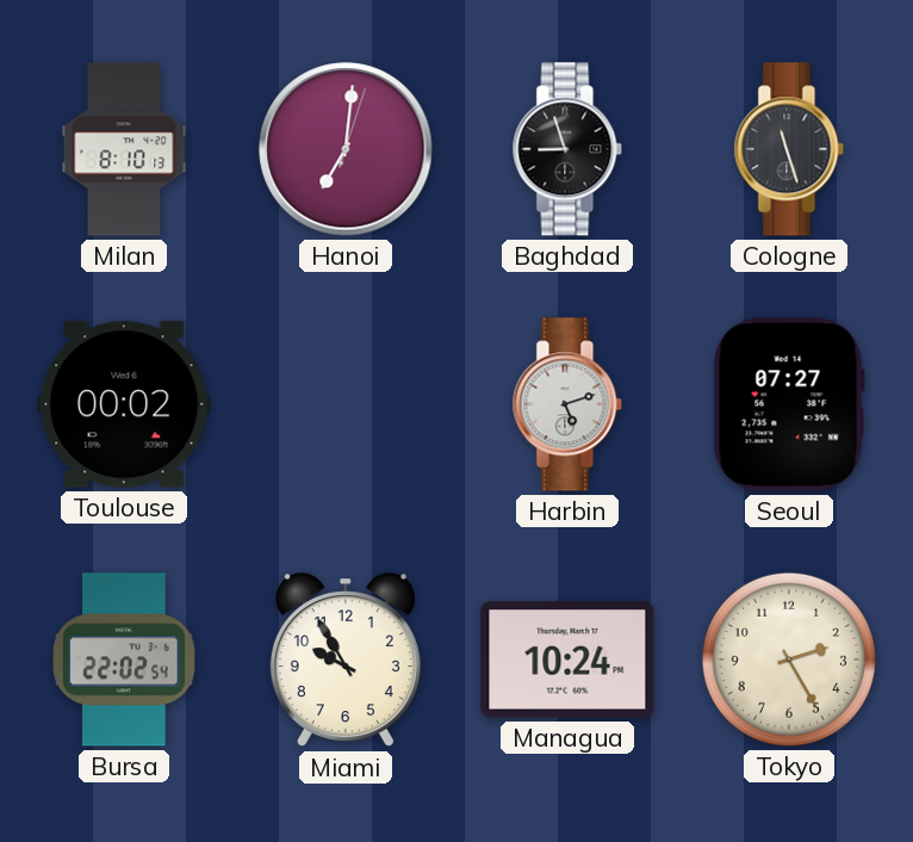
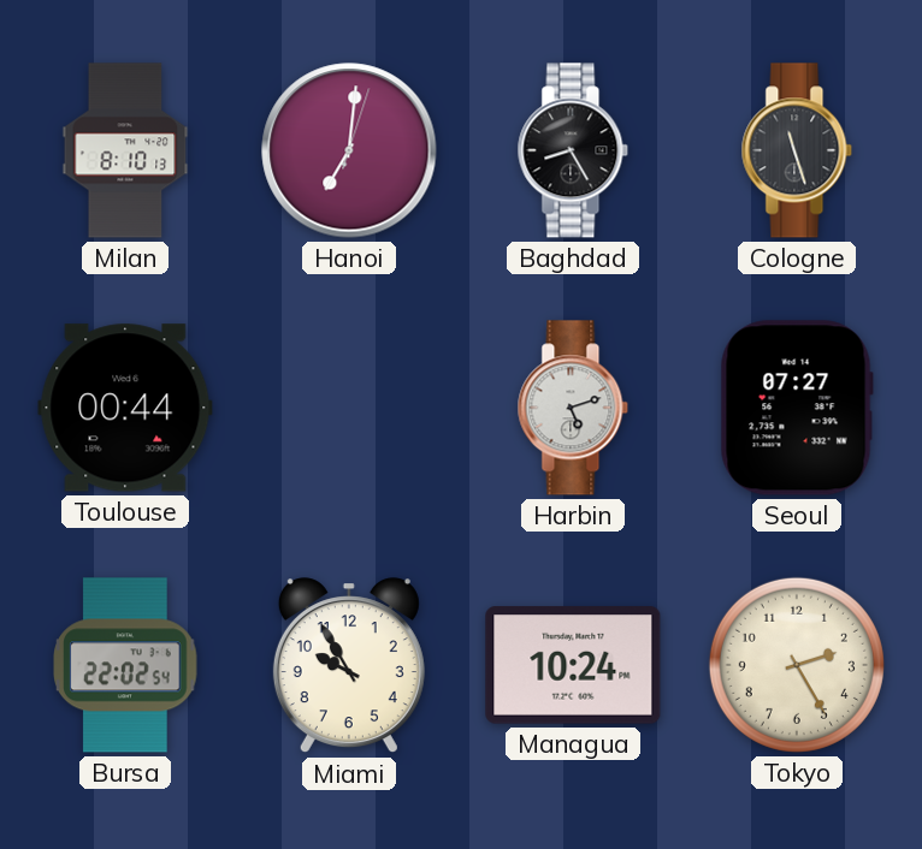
Baghdad: 8:57 -> 8:25 (573, 150)
Toulouse: 00:02 -> 00:44 (125, 408)
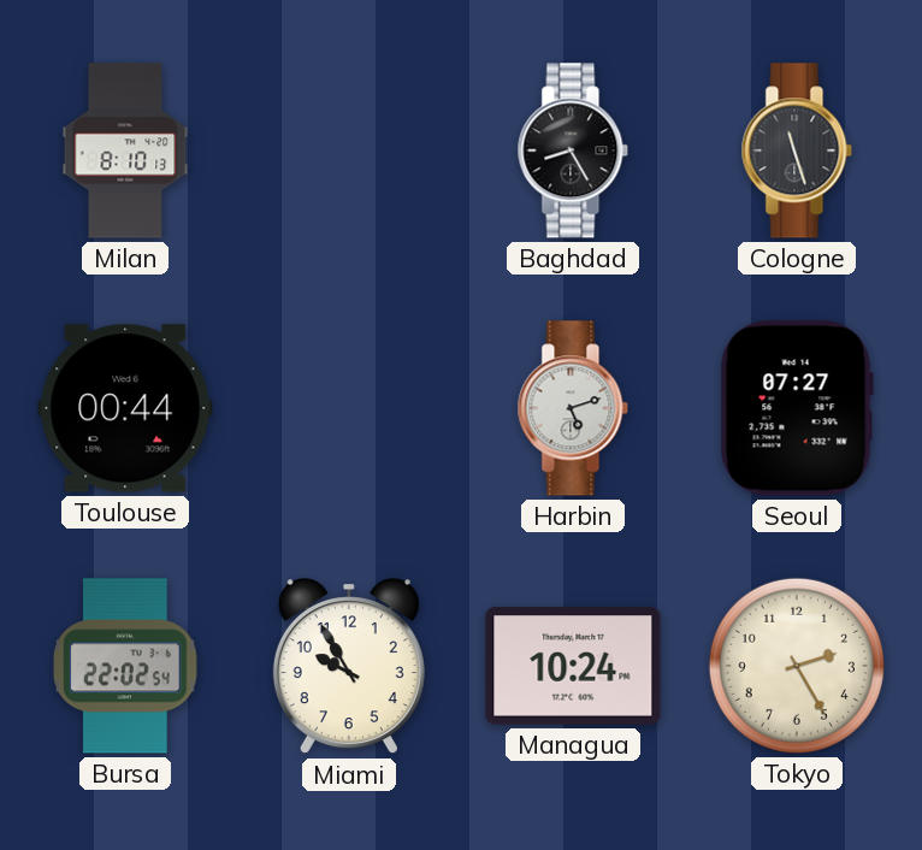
Hanoi: 7:01 -> none (349, 150)
